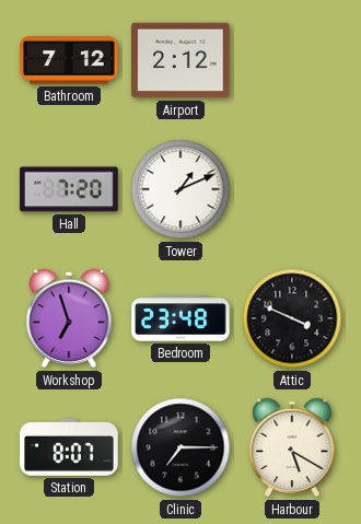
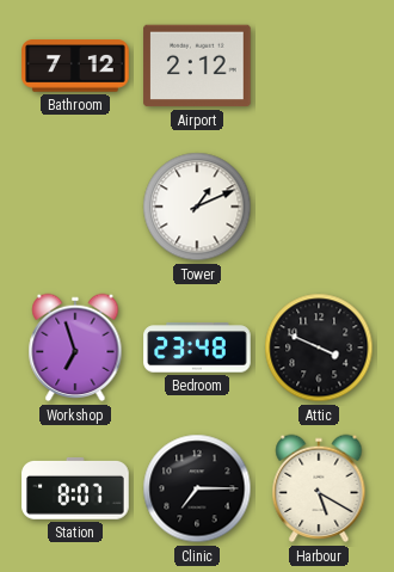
Hall: 7:20 -> none (69, 189)
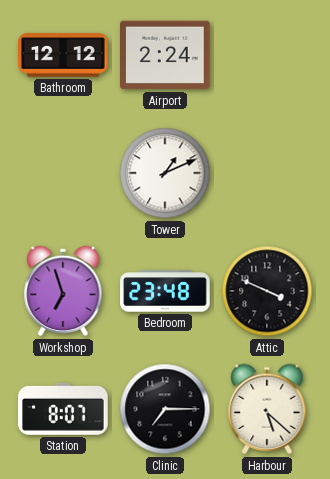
Bathroom: 7:12 -> 12:12 (63, 55)
Airport: 2:12 -> 2:24 (165, 55)
Harbour: 5:20 -> 5:22 (267, 409)
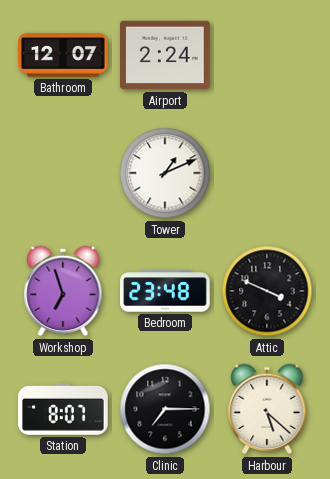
Bathroom: 12:12 -> 12:07 (63, 55)
